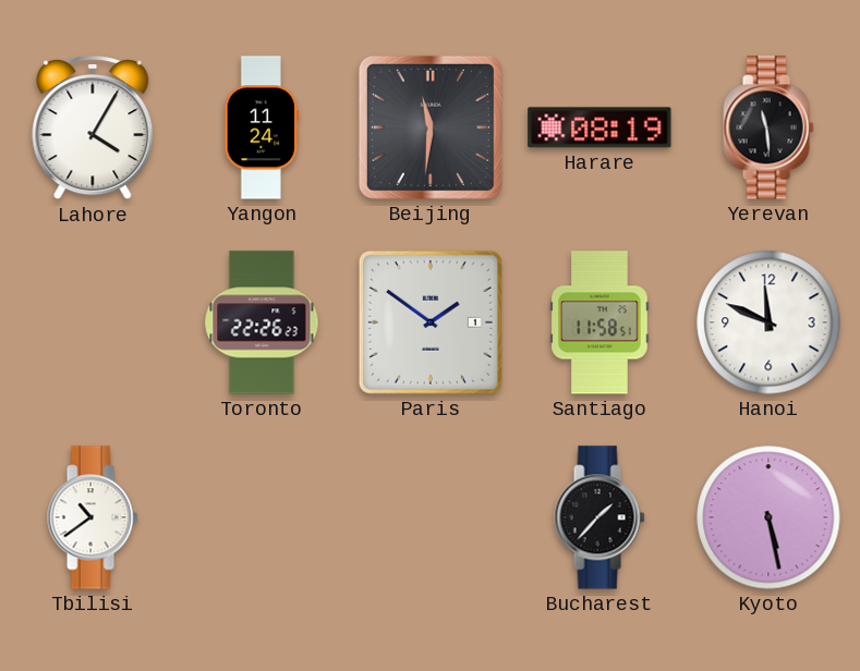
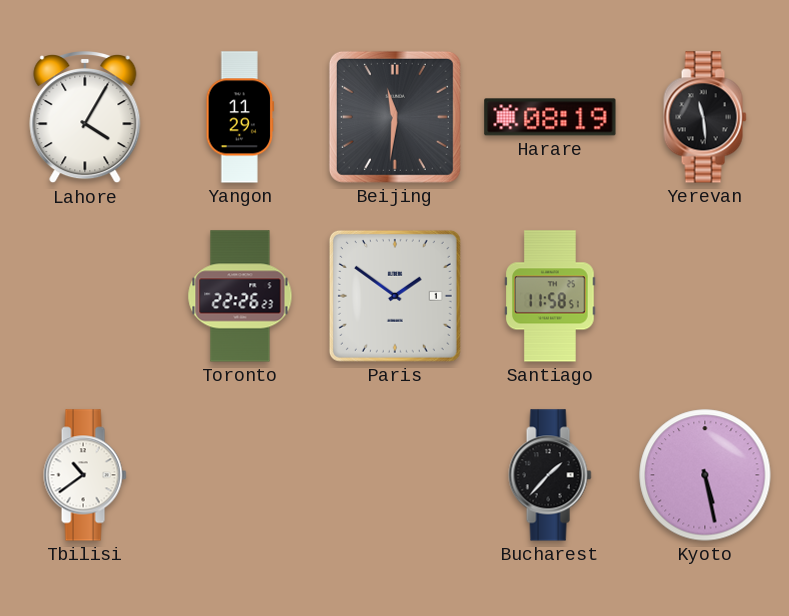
Yangon: 11:24 -> 11:29 (240, 117)
Hanoi: 11:49 -> none (768, 322)
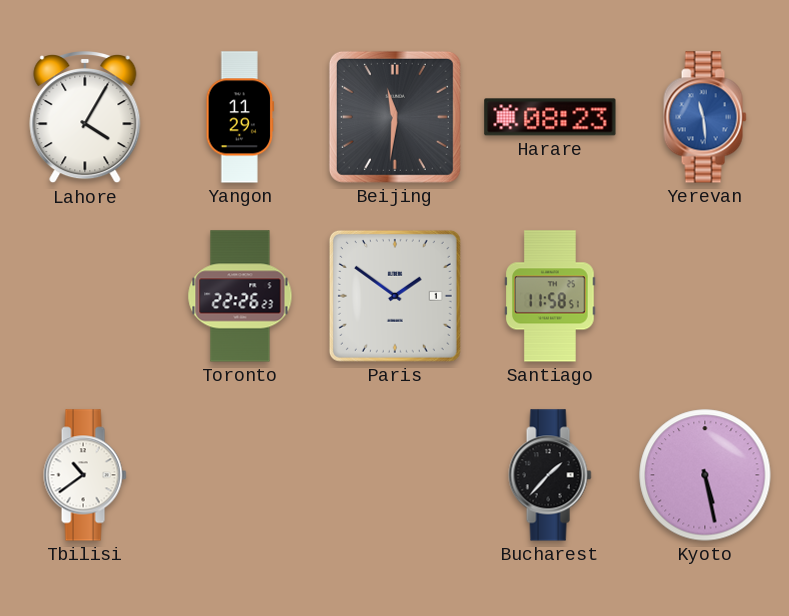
Harare: 08:19 -> 08:23 (550, 117)
Yerevan dial: black -> blue (705, 117)
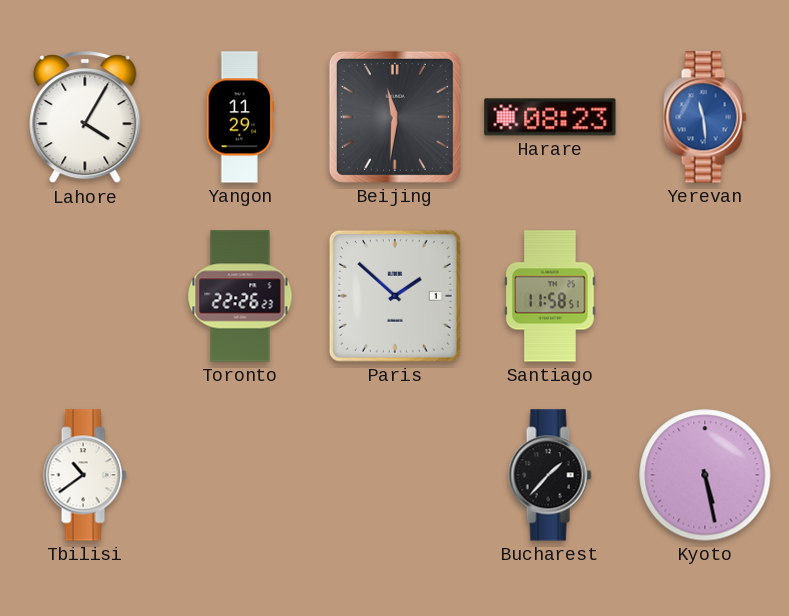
Paris: 1:51 -> 1:52 (395, 296)
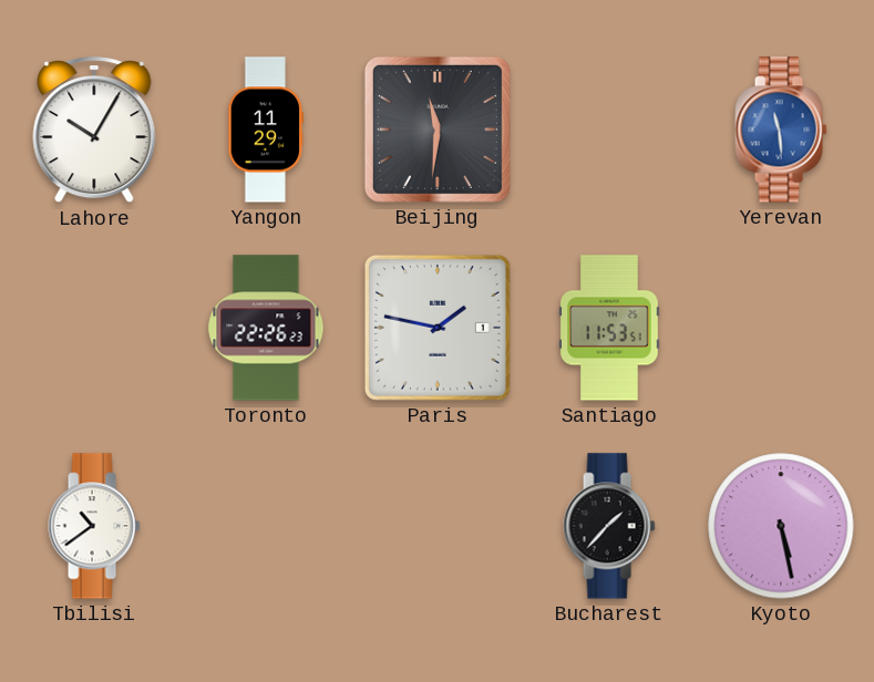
Lahore: 4:05 -> 10:05 (94, 131)
Harare: 08:23 -> none (550, 117)
Paris: 1:52 -> 1:47 (438, 328)
Santiago: 11:58 -> 11:53 (609, 328)
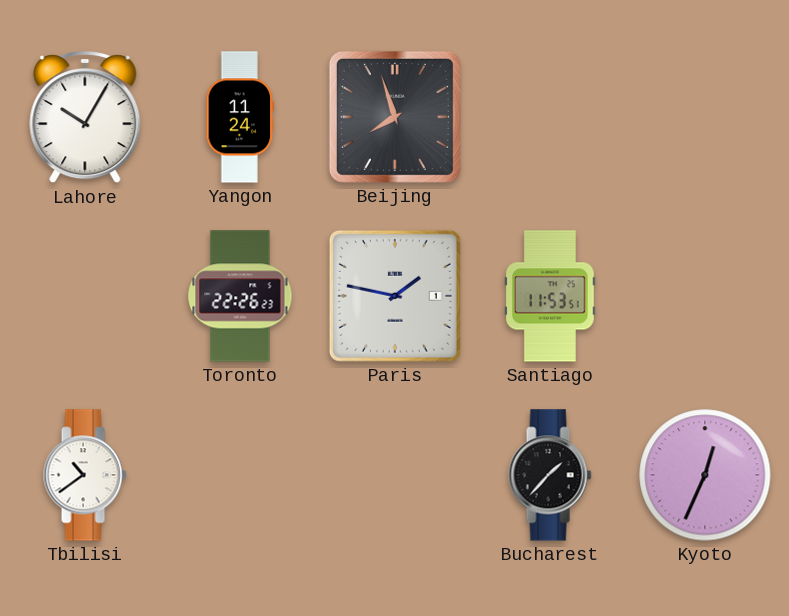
Yangon: 11:29 -> 11:24 (240, 117)
Beijing: 11:31 -> 7:57 (395, 117)
Yerevan: 11:29 -> none (781, 130)
Kyoto: 5:28 -> 12:34 (705, 475)
